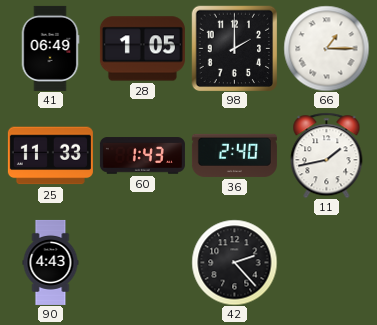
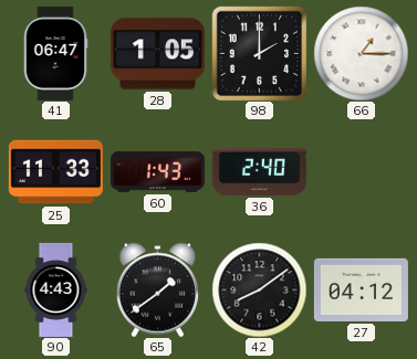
41: 06:49 -> 06:47 (55, 53)
11: 1:43 -> none (327, 155)
65: none -> 1:39 (157, 289)
42: 2:23 -> 8:09 (259, 289)
27: none -> 04:12 (361, 289)
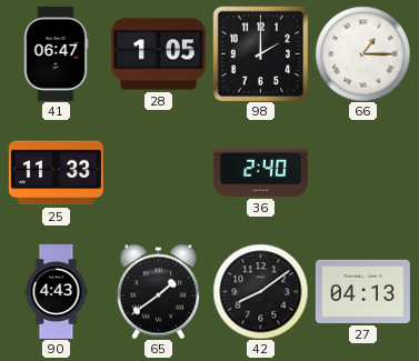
60: 1:43 -> none (157, 172)
27: 04:12 -> 04:13 (362, 291)
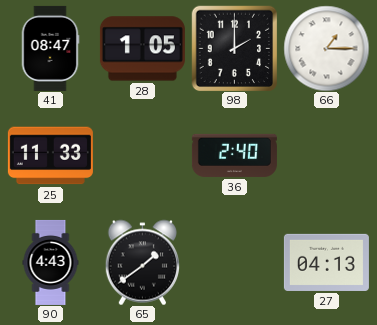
41: 06:47 -> 08:47 (50, 48)
42: 8:09 -> none (260, 291)
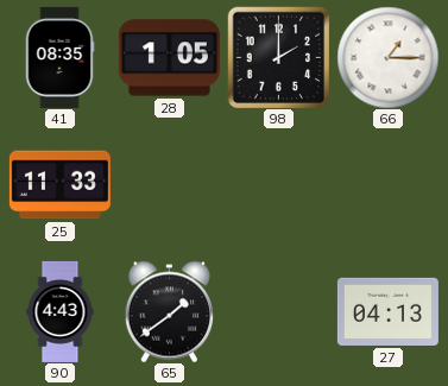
41: 08:47 -> 08:35 (59, 57)
36: 2:40 -> none (234, 155)
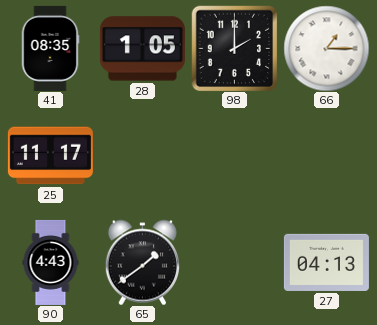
25: 11:33 -> 11:17 (50, 156)
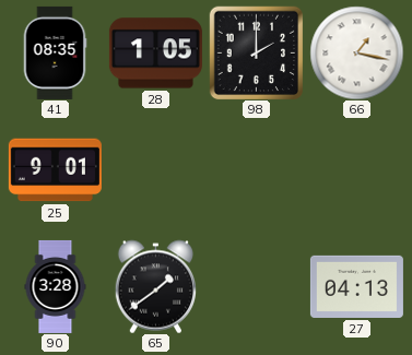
66: 1:15 -> 1:17 (356, 52)
25: 11:17 -> 9:01 (55, 170)
90: 4:43 -> 3:28 (56, 286)
